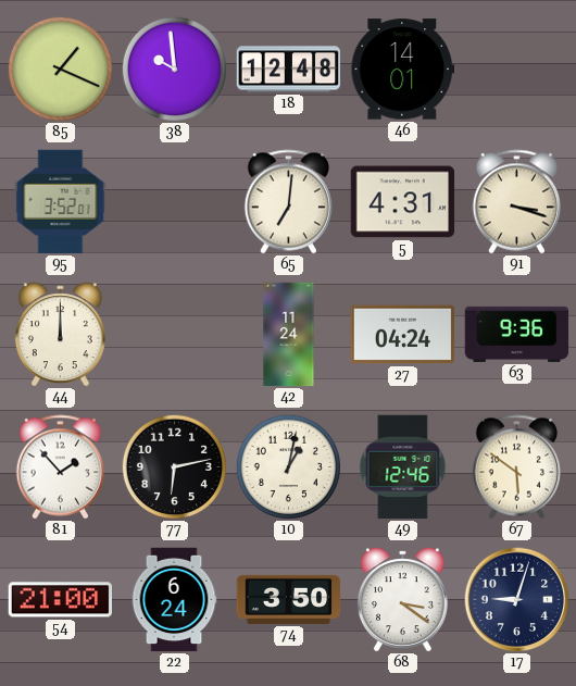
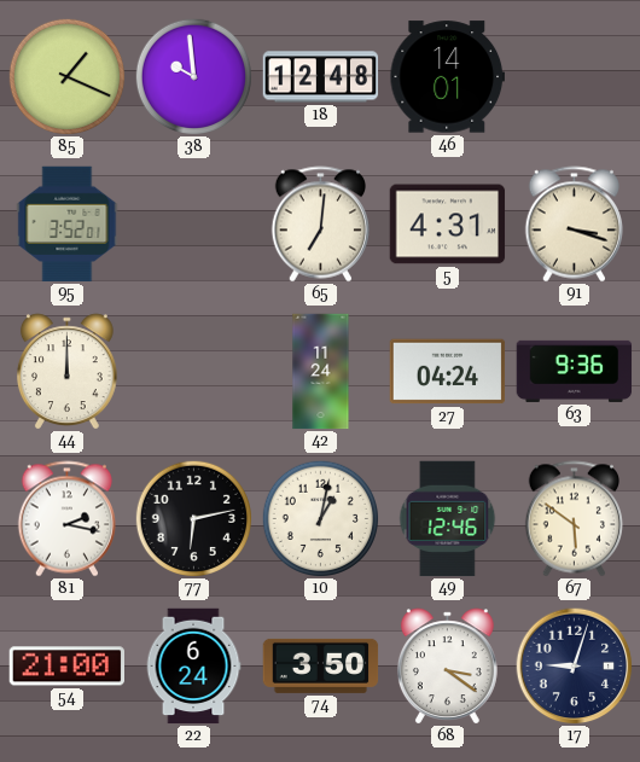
81: 1:53 -> 2:17 (66, 519)
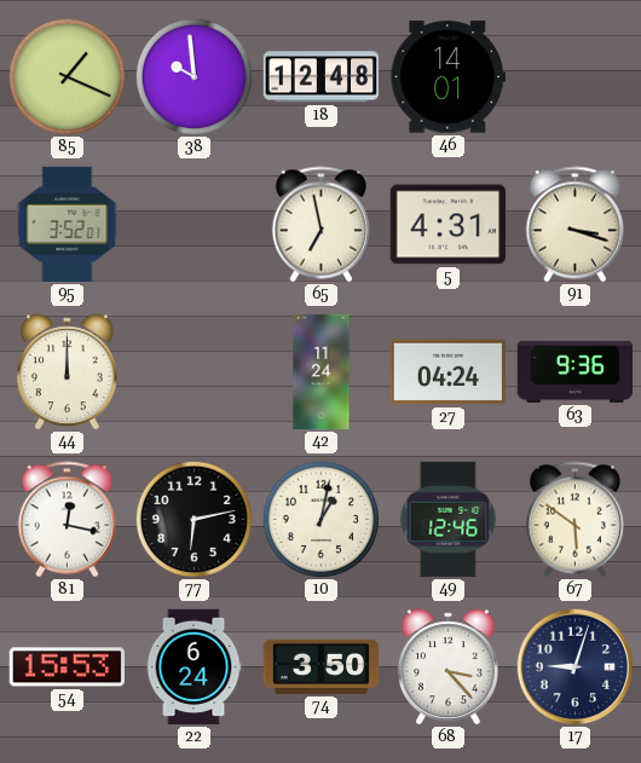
65: 7:01 -> 6:58 (320, 225)
81: 2:17 -> 12:17 (67, 520)
54: 21:00 -> 15:53 (67, 667)
68: 3:21 -> 3:23 (447, 666)
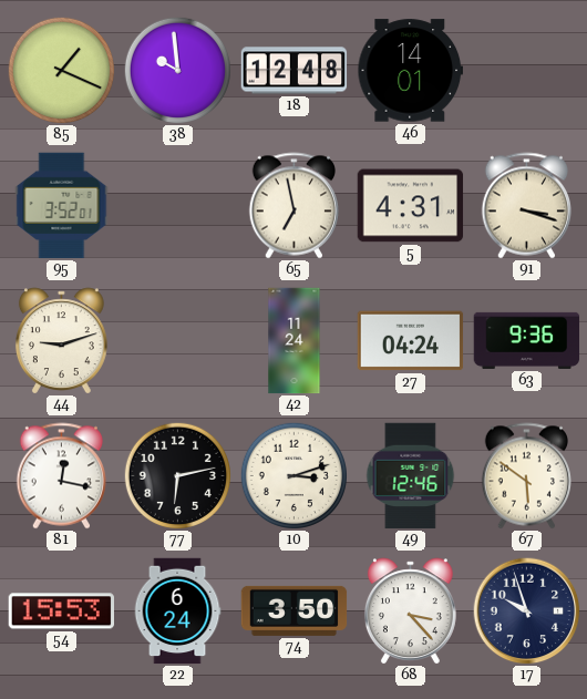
44: 12:00 -> 9:12 (61, 340)
10: 1:02 -> 3:12 (293, 475)
17: 9:03 -> 9:57 (527, 611)
